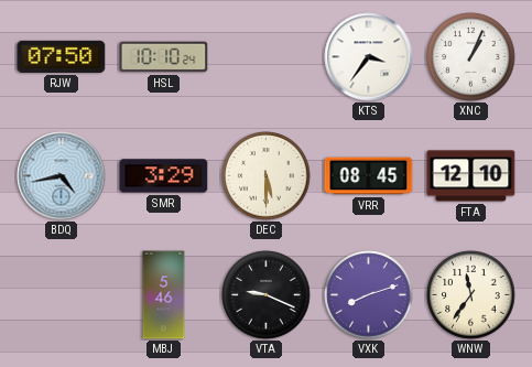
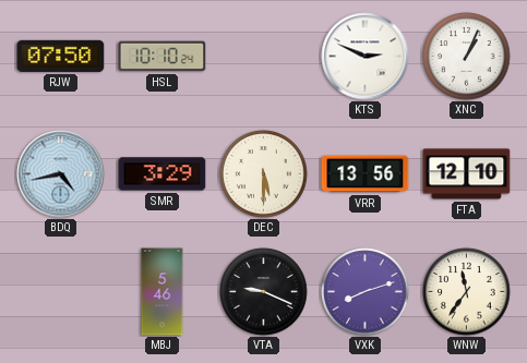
KTS: 3:36 -> 2:49 (366, 57)
VRR: 08:45 -> 13:56 (366, 174)
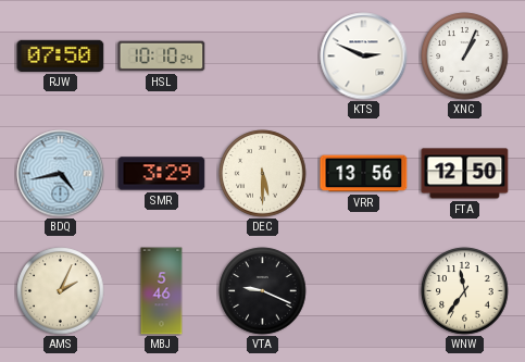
FTA: 12:10 -> 12:50 (465, 174)
AMS: none -> 2:04 (61, 291)
VXK: 8:12 -> none (366, 292)
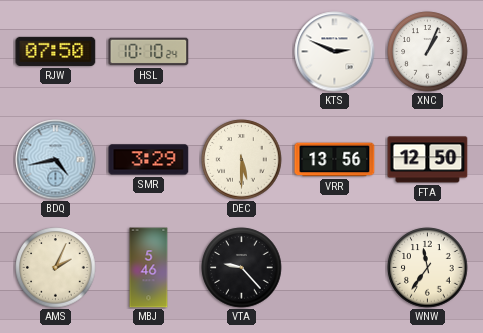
VTA: 9:19 -> 9:23 (242, 268)
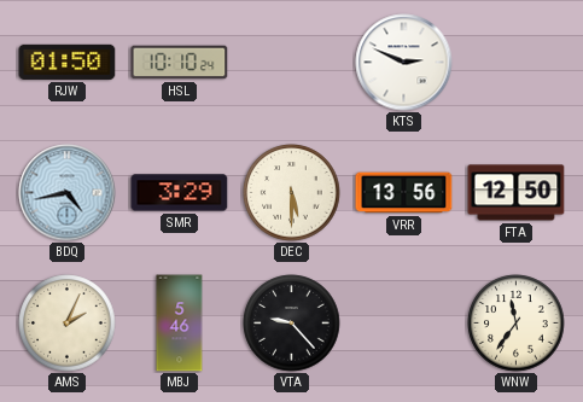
RJW: 07:50 -> 01:50 (68, 62)
XNC: 1:04 -> none (428, 52)
